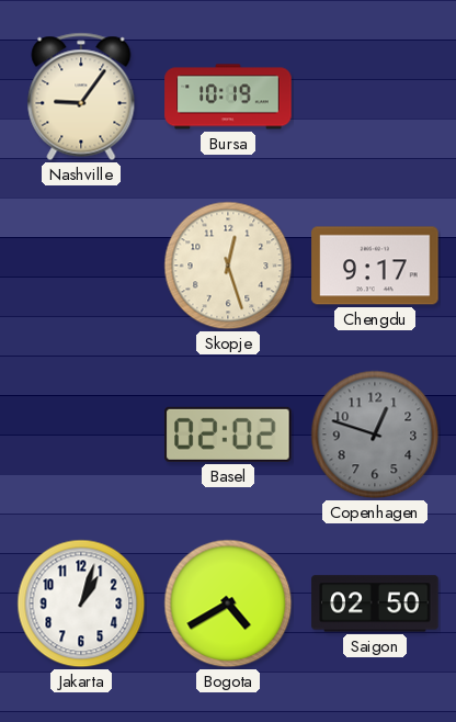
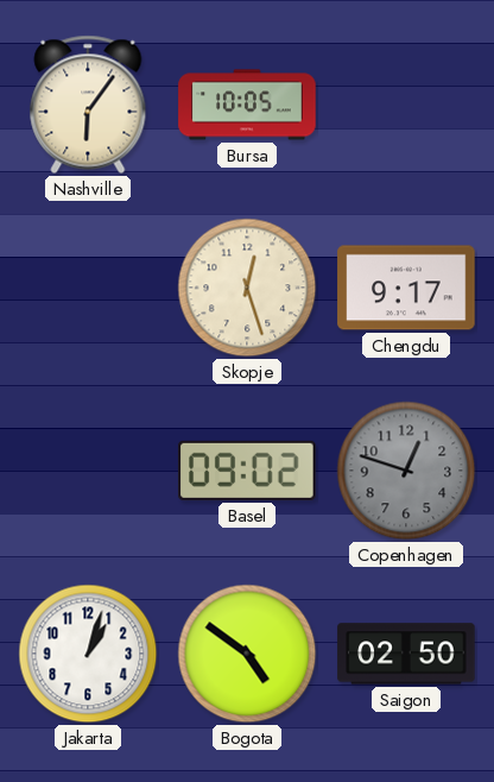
Nashville: 9:06 -> 6:06 (88, 105)
Bursa: 10:19 -> 10:05 (247, 105)
Basel: 02:02 -> 09:02 (247, 471)
Bogota: 4:40 -> 4:51 (247, 654)
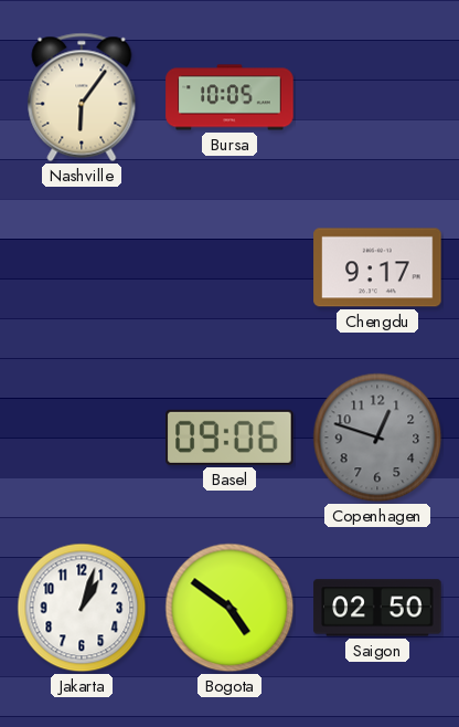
Skopje: 12:27 -> none (247, 288)
Basel: 09:02 -> 09:06 (229, 438)
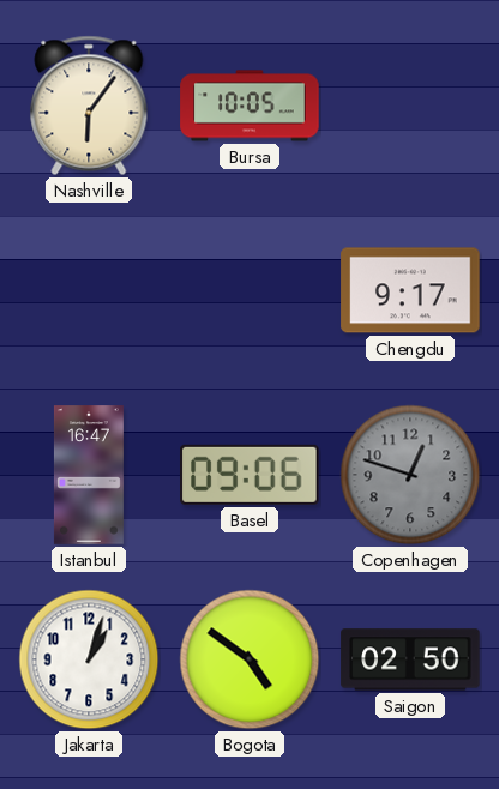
Istanbul: none -> 16:47 (89, 475)
